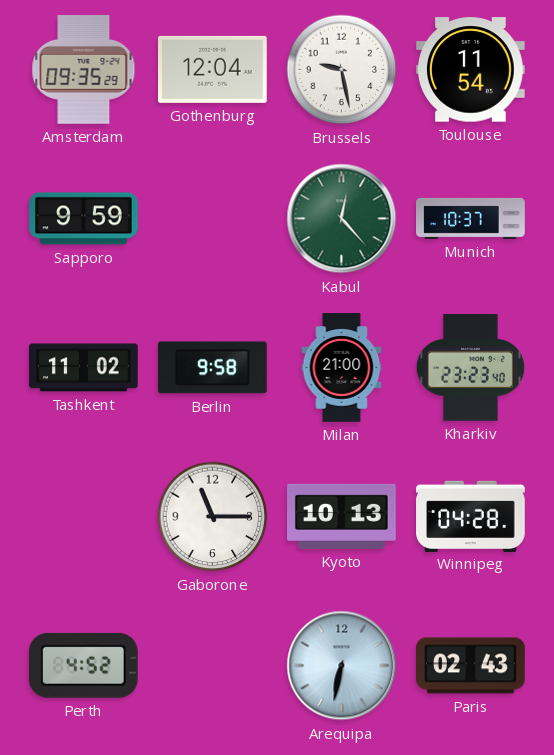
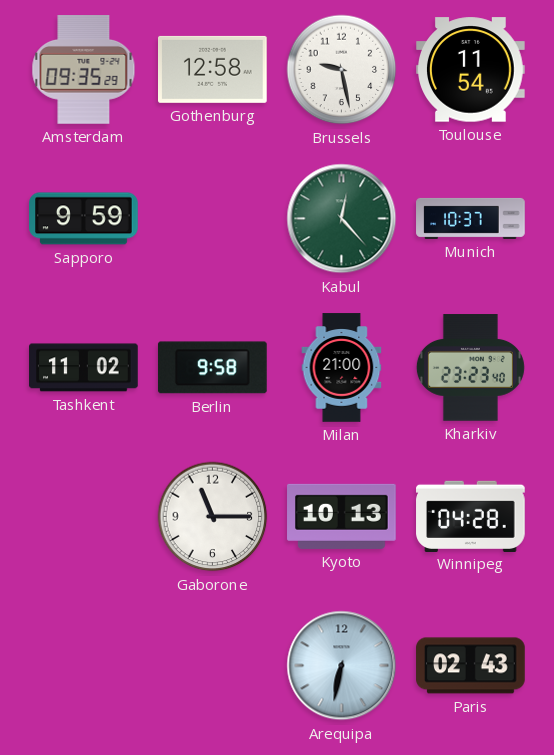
Gothenburg: 12:04 -> 12:58 (213, 69)
Perth: 4:52 -> none (83, 665)
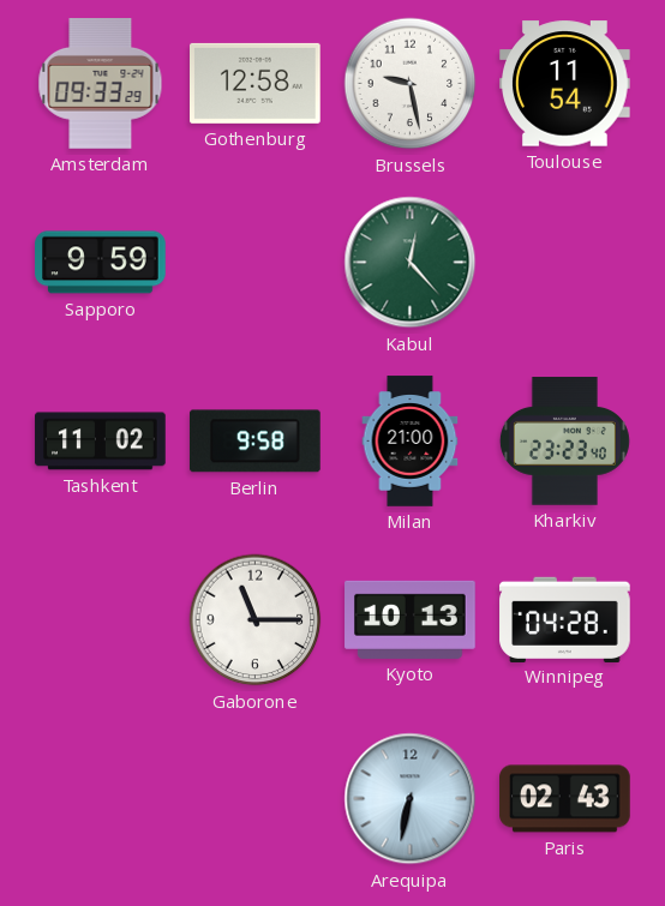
Amsterdam: 09:35 -> 09:33 (101, 84)
Munich: 10:37 -> none (471, 218)
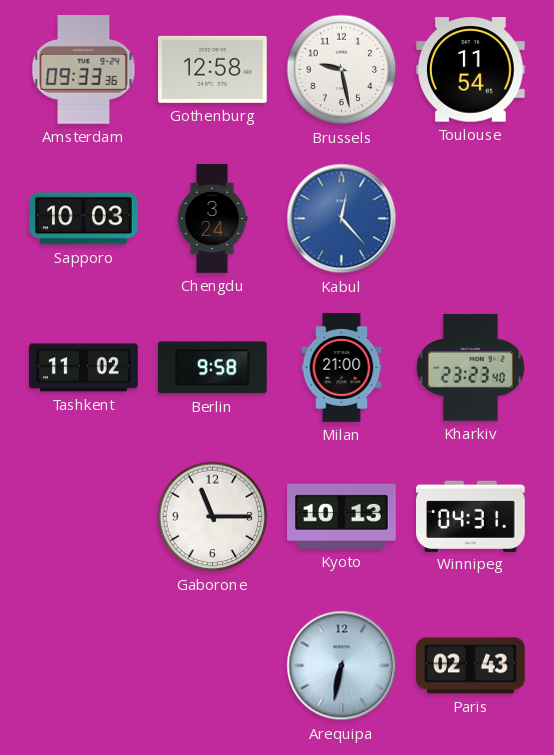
Amsterdam: 09:33:29 -> 09:33:36 (84, 70)
Sapporo: 9:59 -> 10:03 (84, 219)
Chengdu: none -> 3:24 (212, 219)
Kabul dial: green -> blue (342, 219)
Winnipeg: 04:28 -> 04:31 (471, 516)
